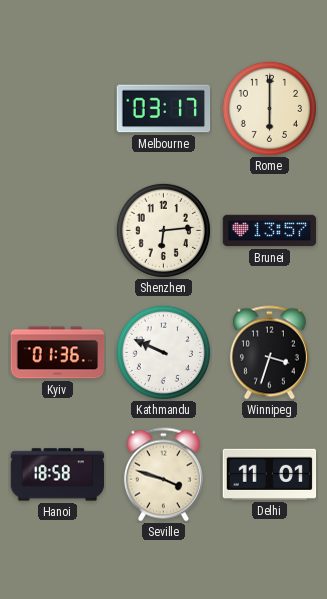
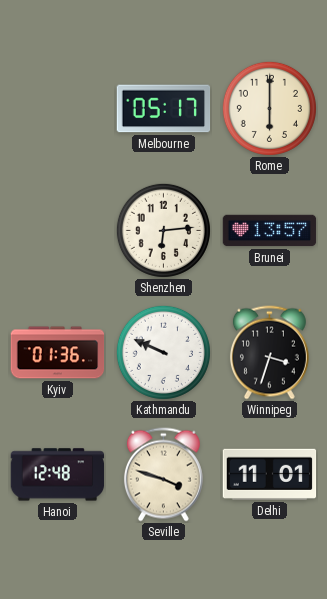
Melbourne: 03:17 -> 05:17 (164, 109)
Hanoi: 18:58 -> 12:48 (58, 475)
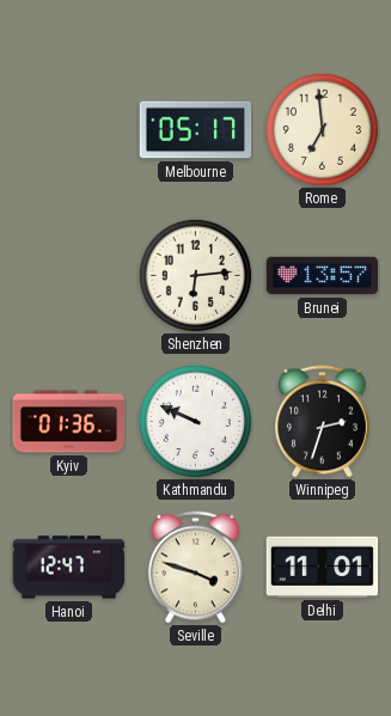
Rome: 6:00 -> 6:59 (322, 129)
Winnipeg: 3:33 -> 2:33 (322, 422)
Hanoi: 12:48 -> 12:47 (69, 568)
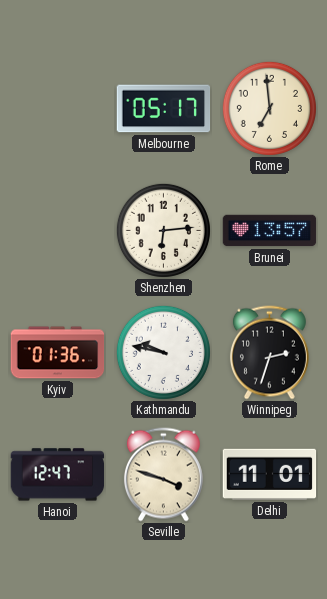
Kathmandu: 9:49 -> 9:47 (163, 352)
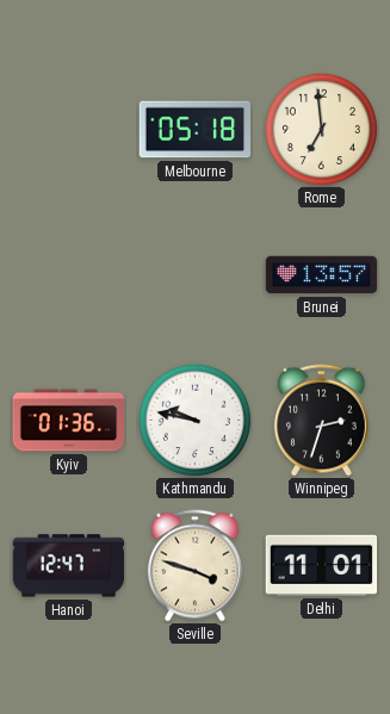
Melbourne: 05:17 -> 05:18 (196, 130)
Shenzhen: 6:14 -> none (163, 230)
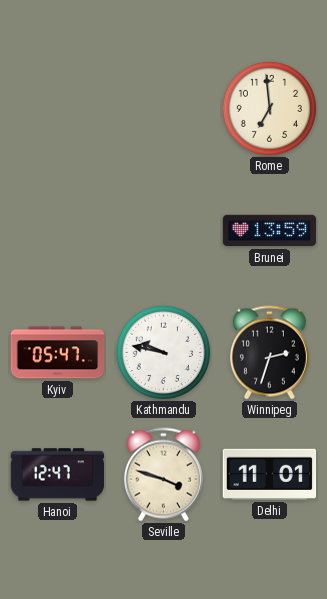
Melbourne: 05:18 -> none (196, 130)
Brunei: 13:57 -> 13:59 (270, 231)
Kyiv: 01:36 -> 05:47 (58, 353)
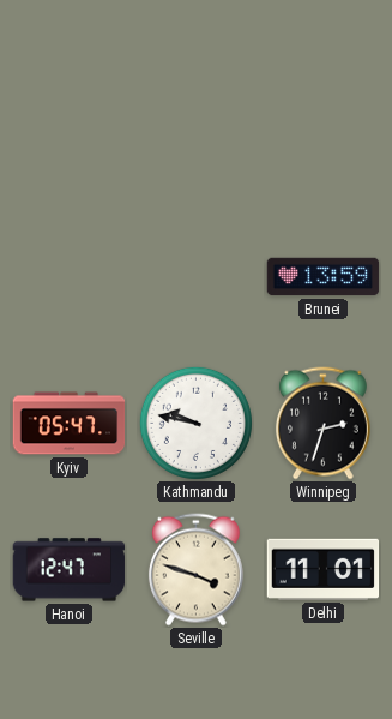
Rome: 6:59 -> none (269, 108)
